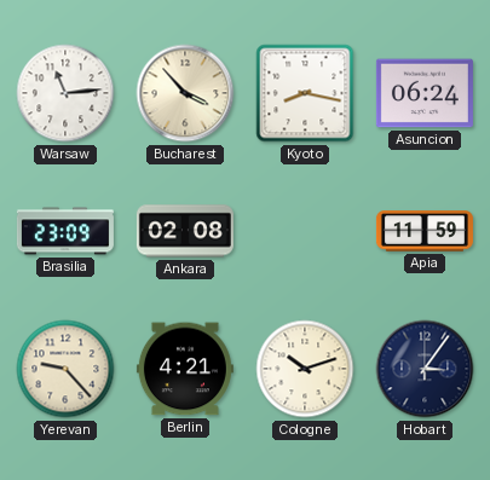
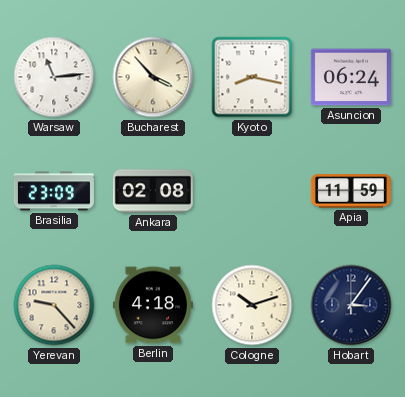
Berlin: 4:21 -> 4:18 (153, 305)
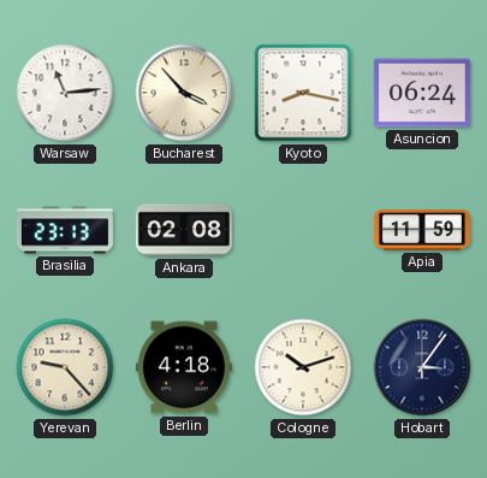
Brasilia: 23:09 -> 23:13 (65, 230)
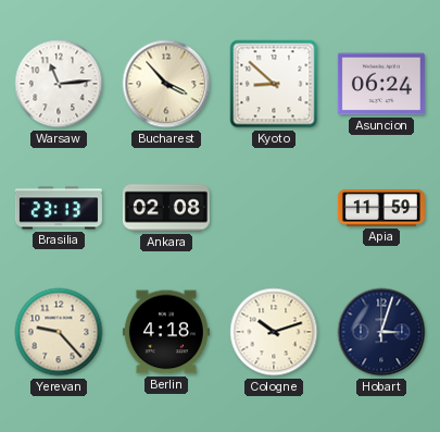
Kyoto: 8:17 -> 8:52 (274, 84)
Hobart: 3:06 -> 3:03 (381, 332)
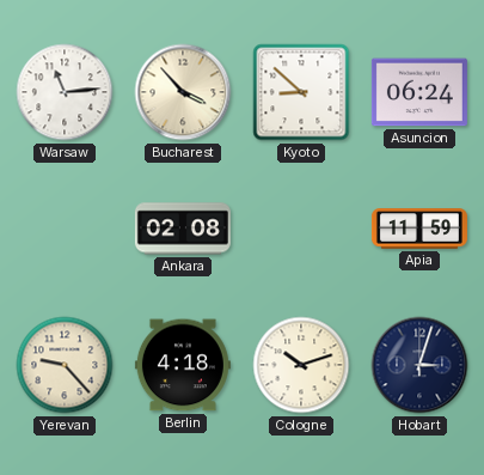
Brasilia: 23:13 -> none (59, 208)
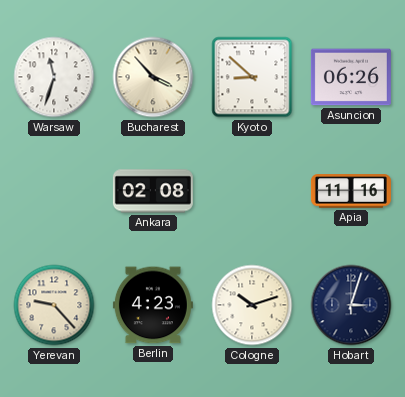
Warsaw: 11:14 -> 11:33 (54, 77)
Asuncion: 06:24 -> 06:26 (351, 77)
Apia: 11:59 -> 11:16 (351, 191)
Berlin: 4:18 -> 4:23 (153, 305)
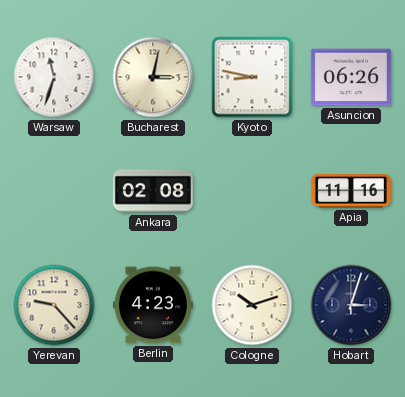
Bucharest: 3:53 -> 3:02 (153, 77)
Kyoto: 8:52 -> 8:47 (252, 77)
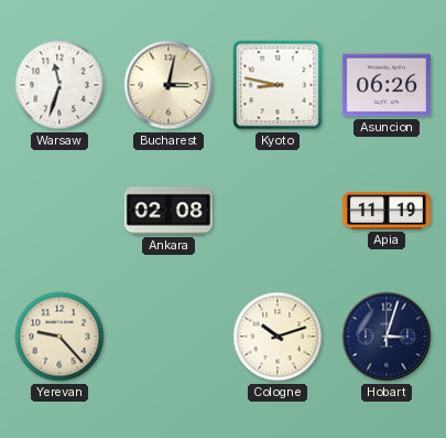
Apia: 11:16 -> 11:19 (387, 211)
Berlin: 4:23 -> none (153, 305)
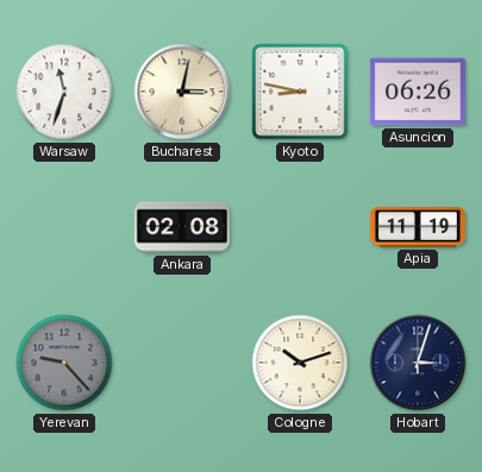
Yerevan dial: cream -> grey (64, 363)
